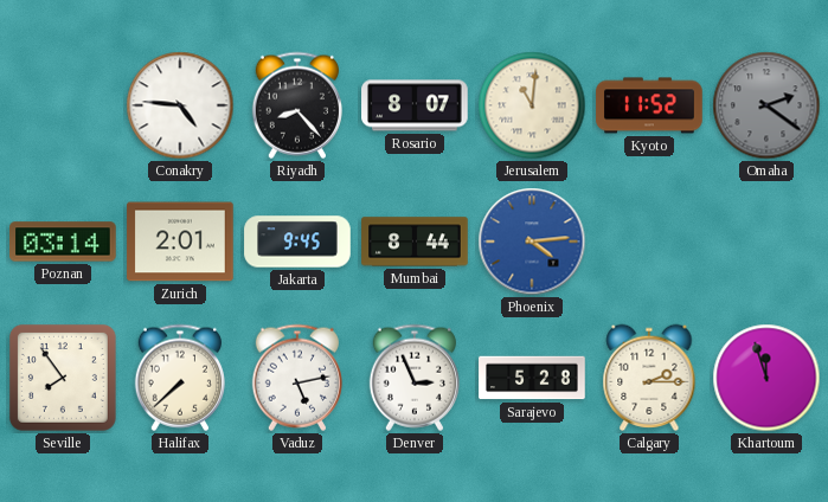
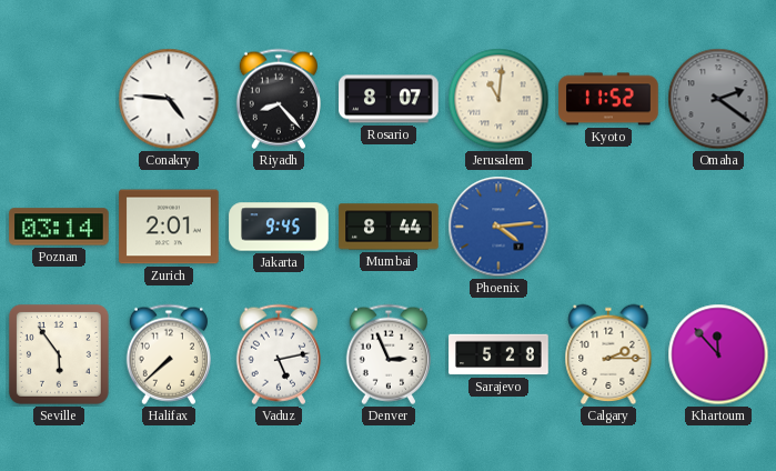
Seville: 7:54 -> 5:54 (59, 354)
Khartoum: 11:57 -> 11:53 (718, 354)
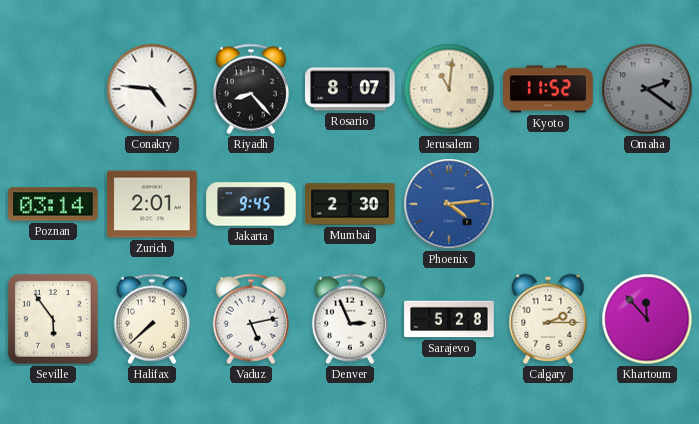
Mumbai: 8:44 -> 2:30 (350, 204)
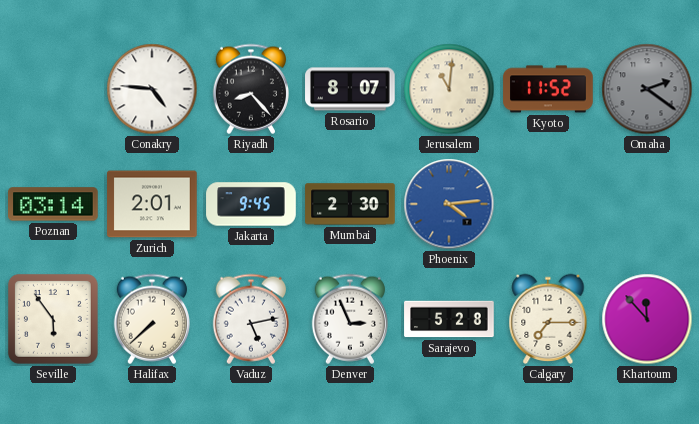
Calgary: 2:15 -> 7:15 (548, 319)
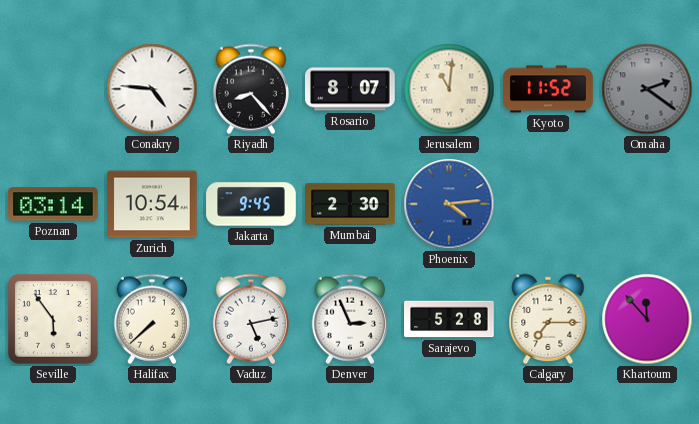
Zurich: 2:01 -> 10:54 (152, 204)
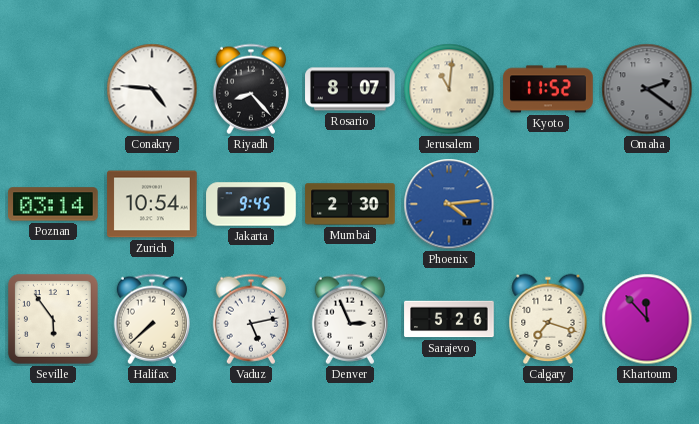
Sarajevo: 5:28 -> 5:26 (449, 319)
Calgary: 7:15 -> 7:18 (548, 319)
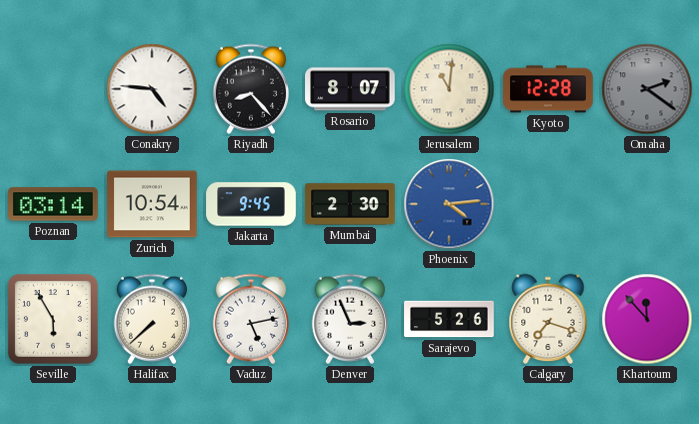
Kyoto: 11:52 -> 12:28 (548, 89)
Seville: 5:54 -> 5:55 (53, 319)
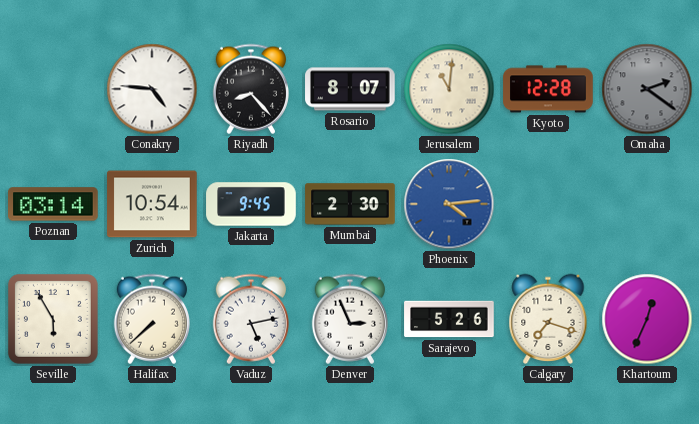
Khartoum: 11:53 -> 12:34 (647, 319)
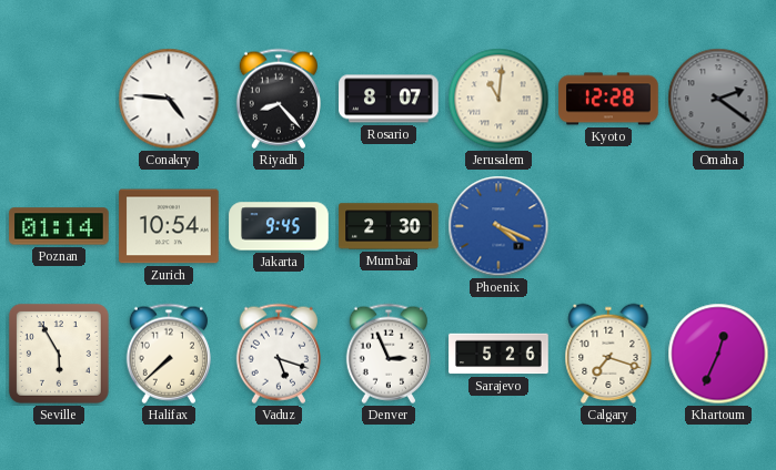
Poznan: 03:14 -> 01:14 (59, 226)
Phoenix: 4:14 -> 4:19 (498, 226)
Vaduz: 5:13 -> 5:18 (279, 354)
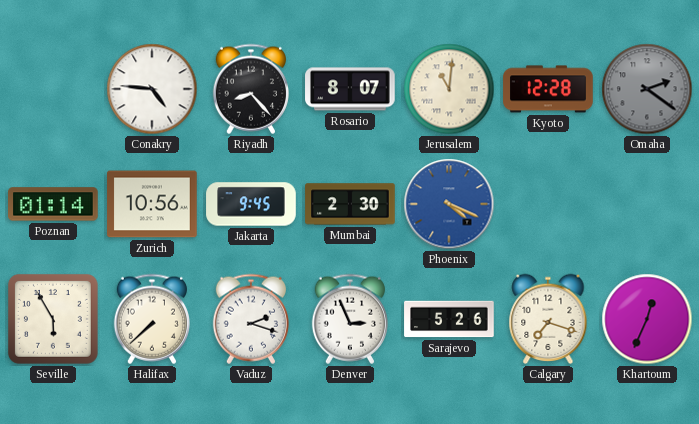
Zurich: 10:54 -> 10:56 (152, 204)
Vaduz: 5:18 -> 2:18 (251, 319)
